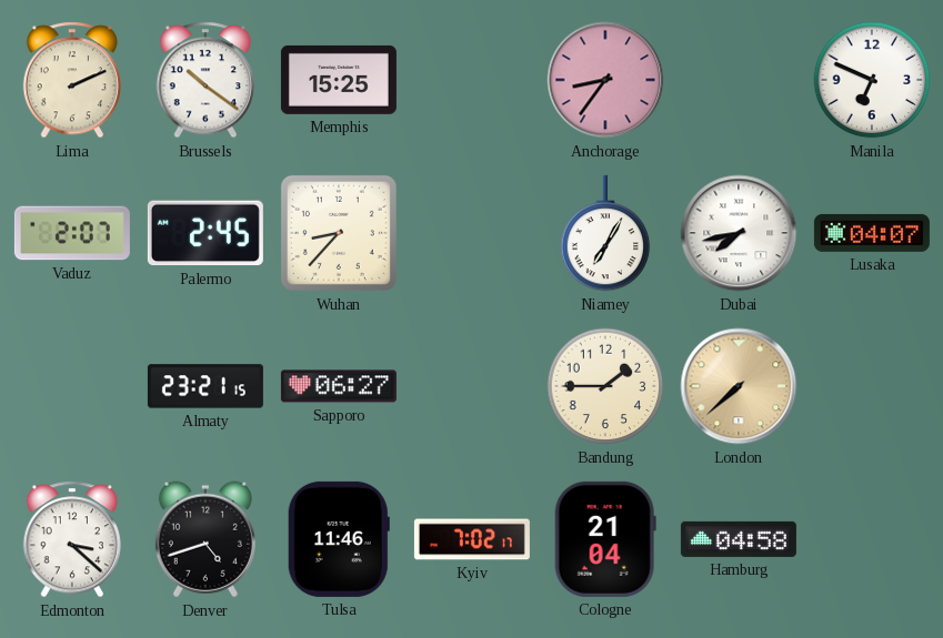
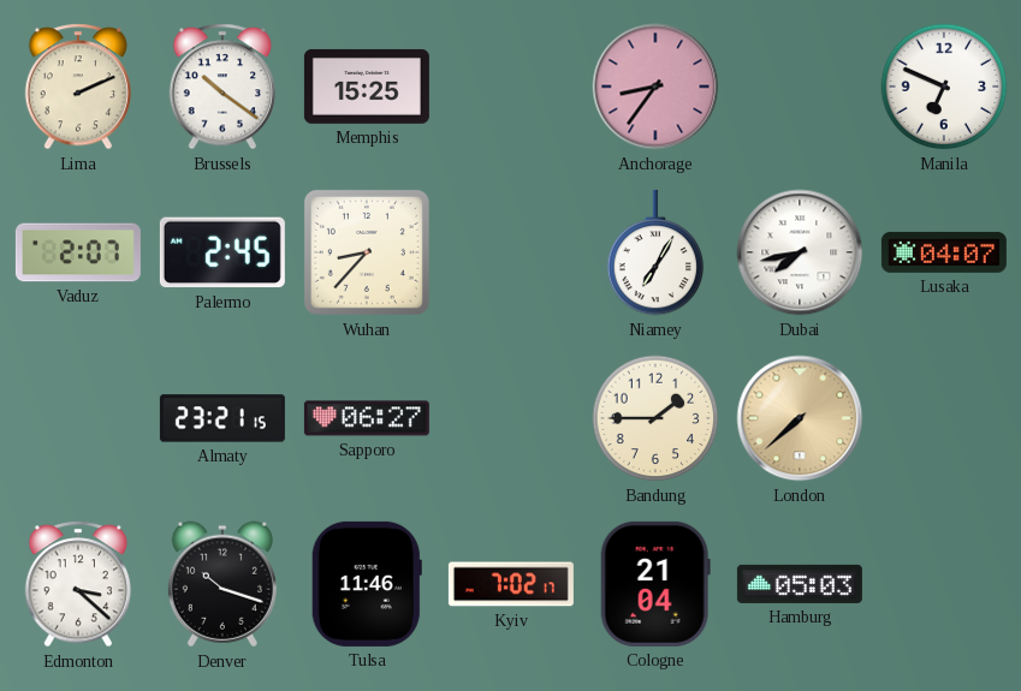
Denver: 4:42 -> 10:18 (222, 584)
Hamburg: 04:58 -> 05:03 (800, 584)
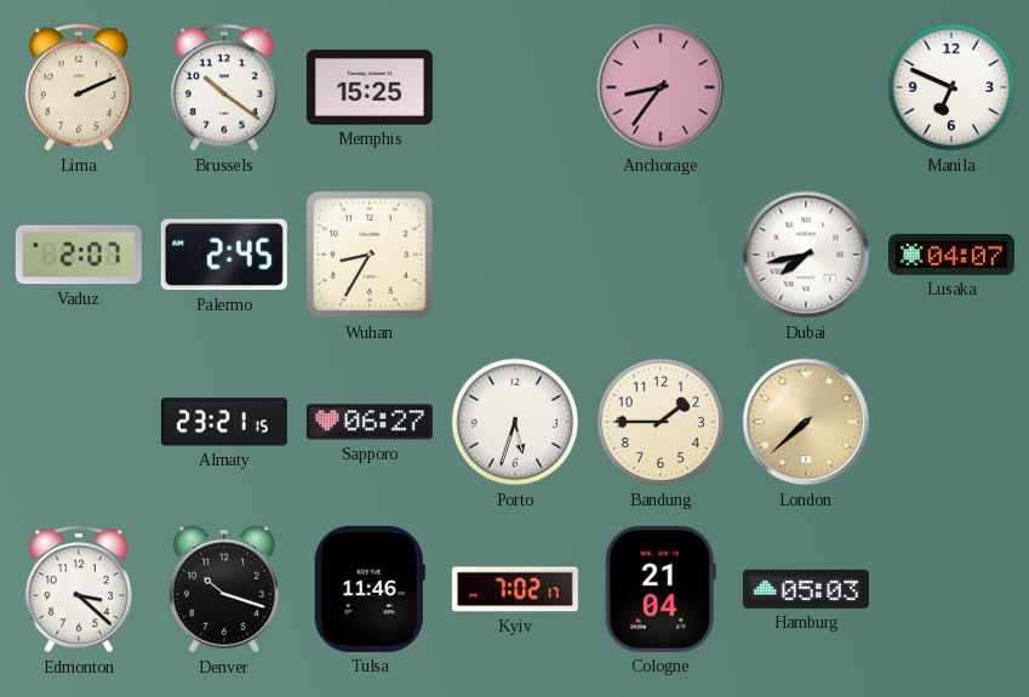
Wuhan: 8:37 -> 8:35 (370, 255)
Niamey: 7:05 -> none (655, 252)
Porto: none -> 5:33 (515, 422)
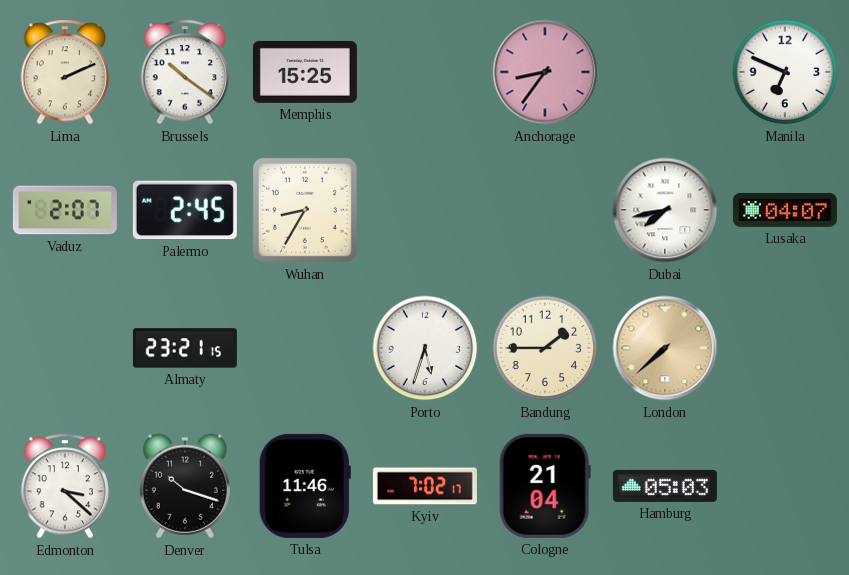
Sapporo: 06:27 -> none (370, 422)
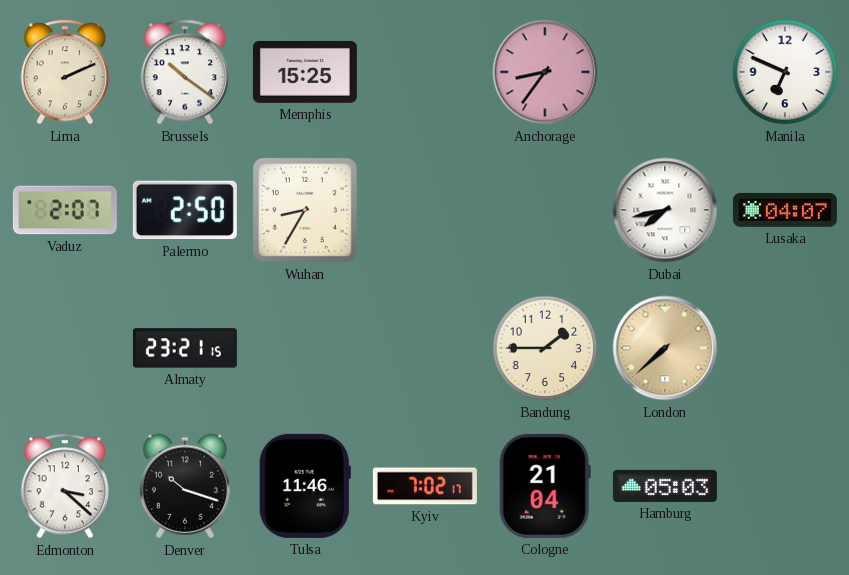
Palermo: 2:45 -> 2:50 (185, 210)
Porto: 5:33 -> none (425, 348)
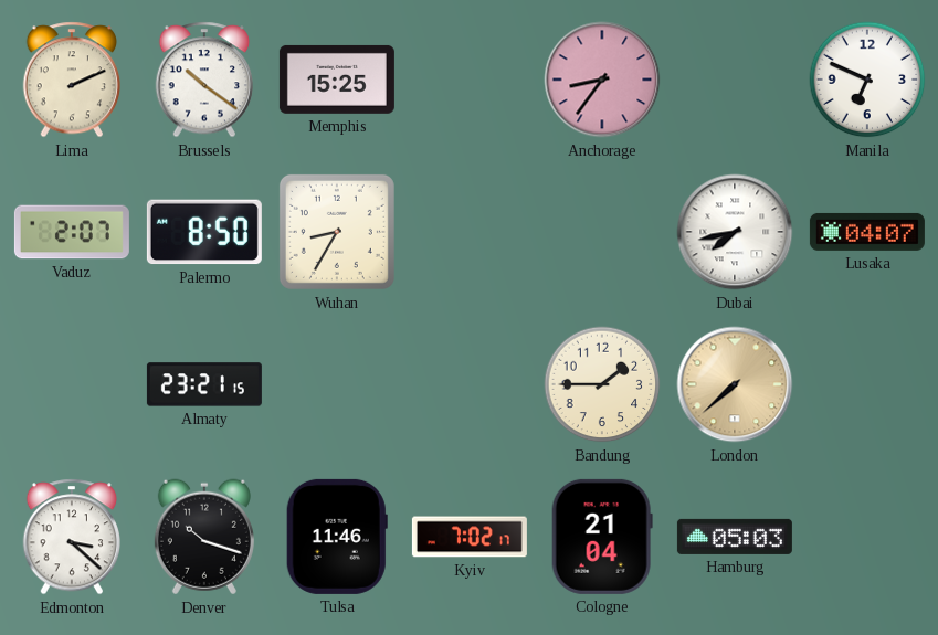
Palermo: 2:50 -> 8:50 (204, 232)
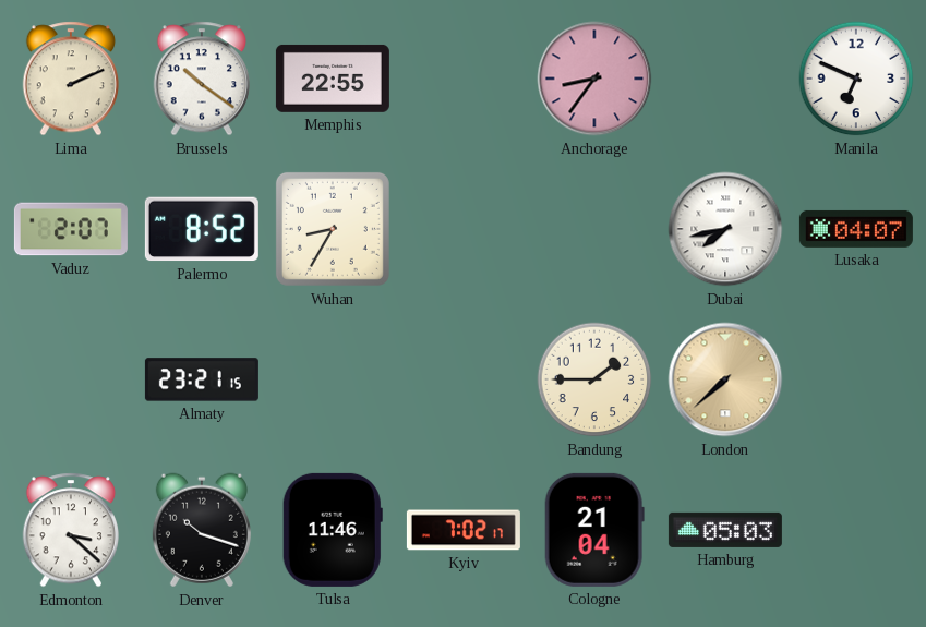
Memphis: 15:25 -> 22:55 (333, 79)
Palermo: 8:50 -> 8:52 (202, 229)
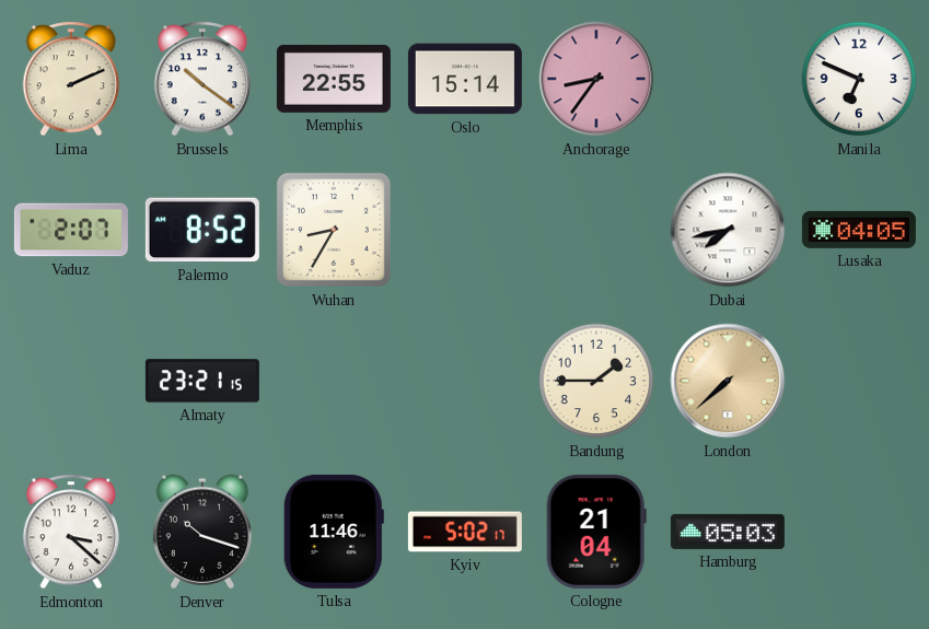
Oslo: none -> 15:14 (465, 79)
Lusaka: 04:07 -> 04:05 (859, 230)
Kyiv: 7:02 -> 5:02 (465, 532)
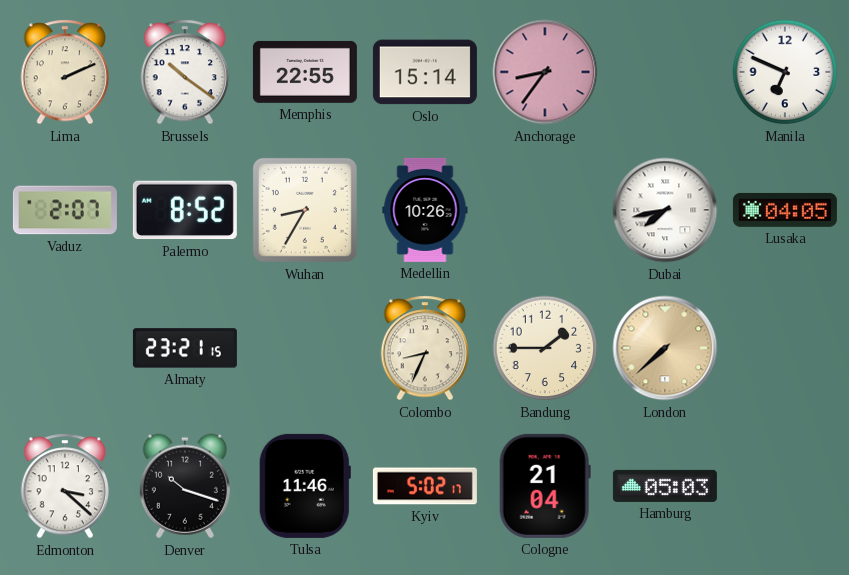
Medellin: none -> 10:26 (425, 210)
Colombo: none -> 8:34 (425, 348)
